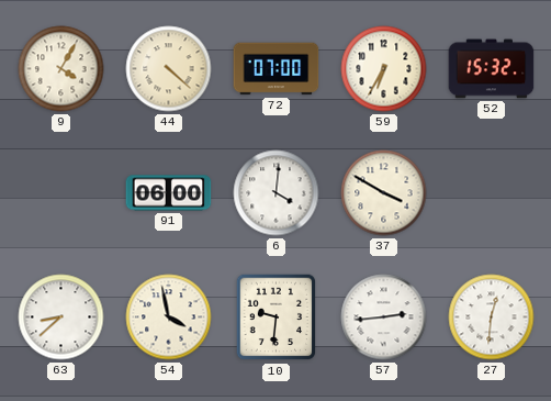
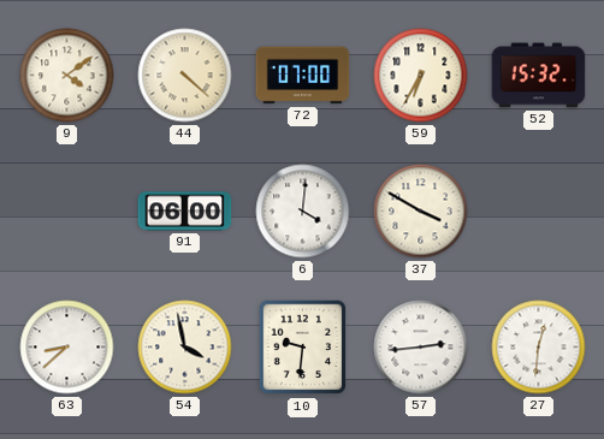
9: 4:05 -> 4:09 (67, 76)
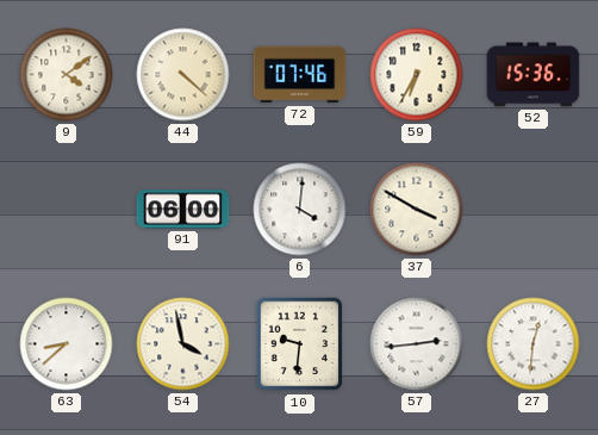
72: 07:00 -> 07:46 (300, 75)
52: 15:32 -> 15:36 (534, 75)
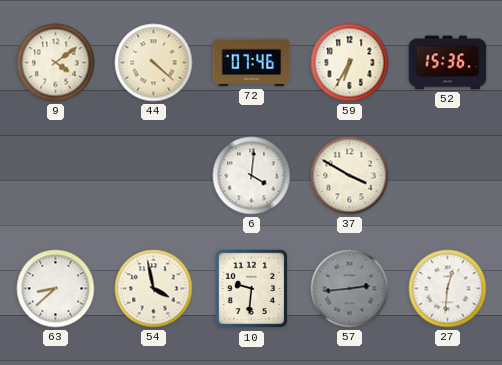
91: 06:00 -> none (183, 210)
57 dial: white -> grey (350, 289)
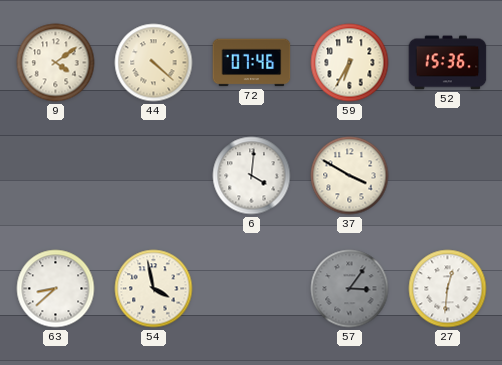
10: 9:31 -> none (252, 289)
57: 2:44 -> 3:06 (350, 289)
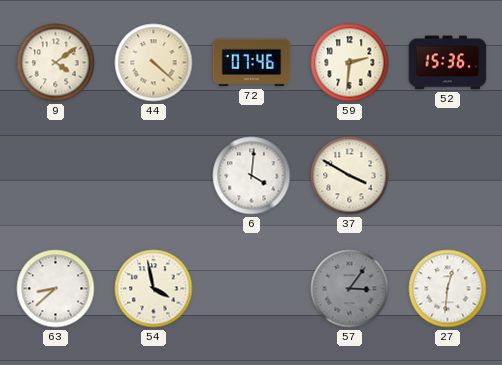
59: 6:35 -> 2:31 (350, 63)
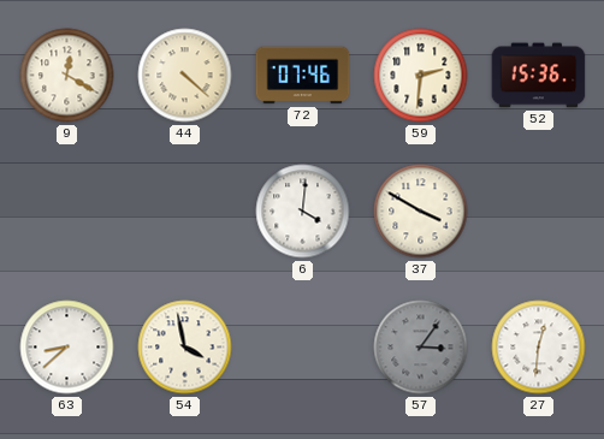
9: 4:09 -> 12:20 (67, 76)
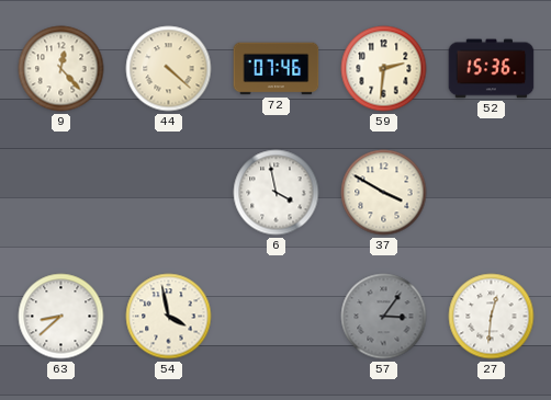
9: 12:20 -> 12:23 (61, 69)
6: 4:01 -> 3:58 (277, 193)
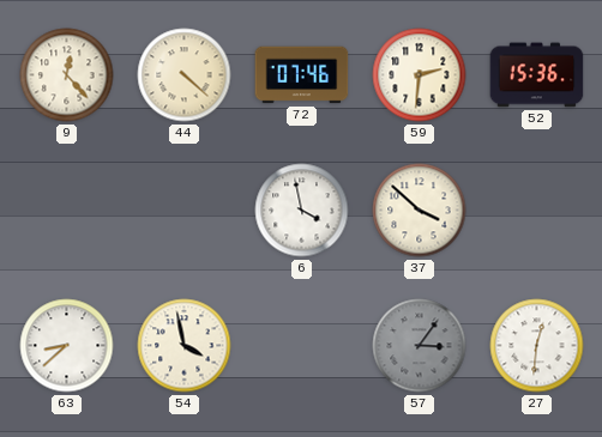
37: 3:50 -> 3:52 (420, 211)
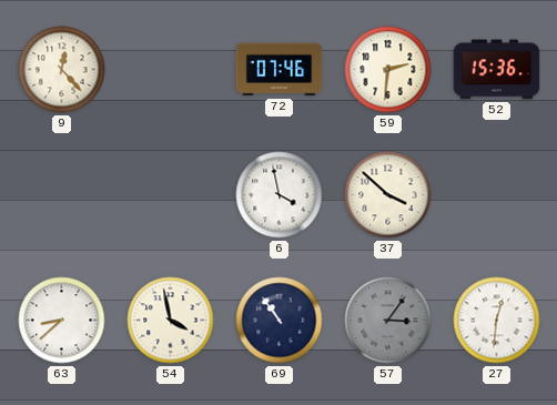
44: 4:22 -> none (185, 75)
69: none -> 10:54 (280, 321)
